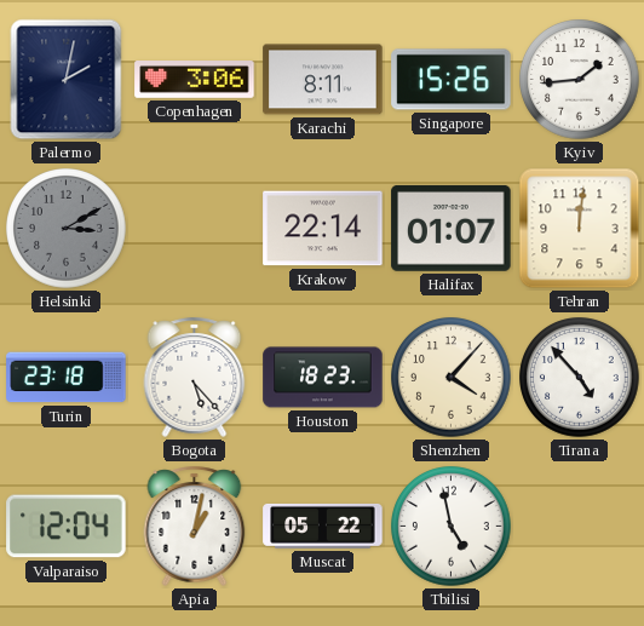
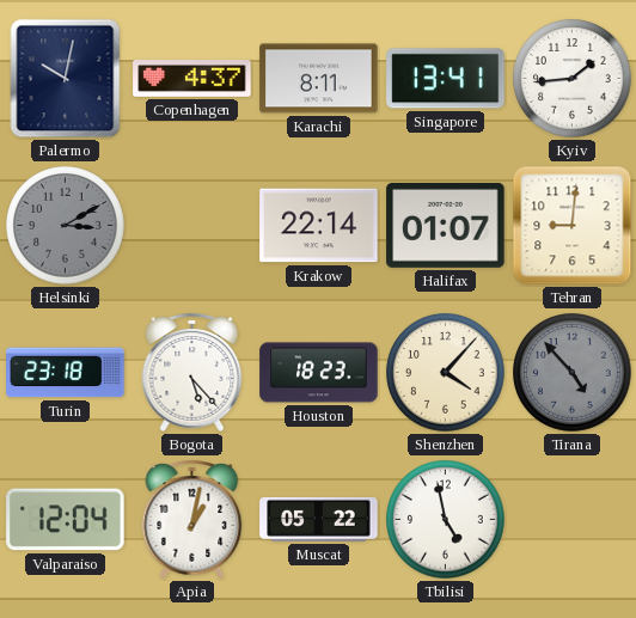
Palermo: 2:02 -> 10:02 (66, 79)
Copenhagen: 3:06 -> 4:37 (192, 79)
Singapore: 15:26 -> 13:41 (446, 79)
Tehran: 12:01 -> 9:01 (573, 226)
Tirana dial: white -> grey (573, 373)
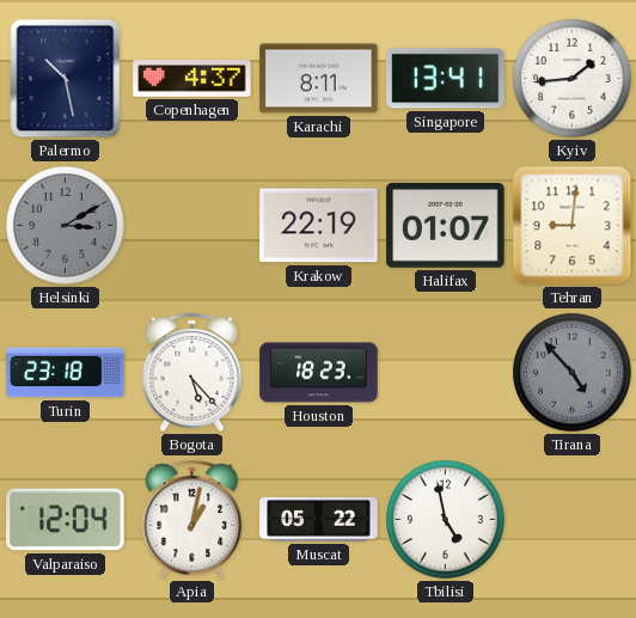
Palermo: 10:02 -> 10:28 (66, 79)
Krakow: 22:14 -> 22:19 (319, 226)
Shenzhen: 4:07 -> none (446, 373)
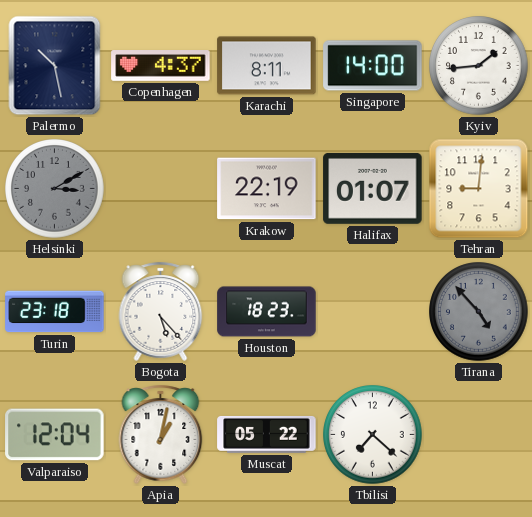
Singapore: 13:41 -> 14:00 (373, 66)
Tbilisi: 4:58 -> 7:22 (373, 435)
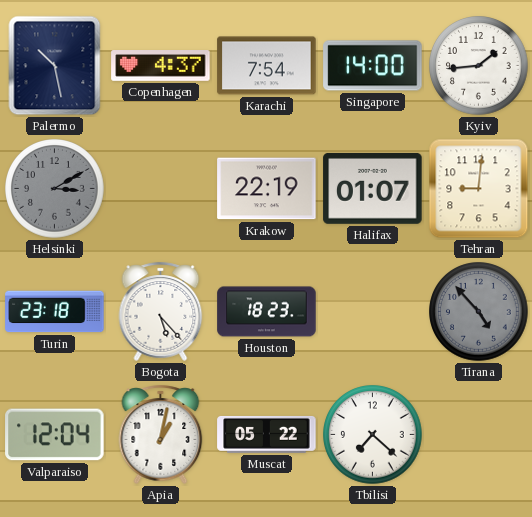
Karachi: 8:11 -> 7:54 (267, 66)
